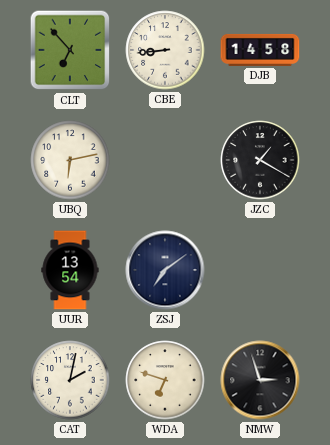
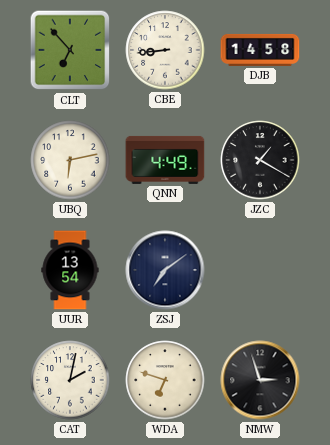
QNN: none -> 4:49 (165, 160)
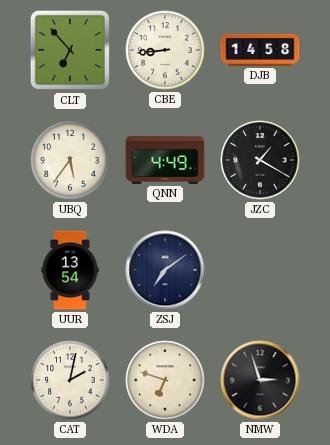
UBQ: 6:13 -> 5:36 (70, 160)
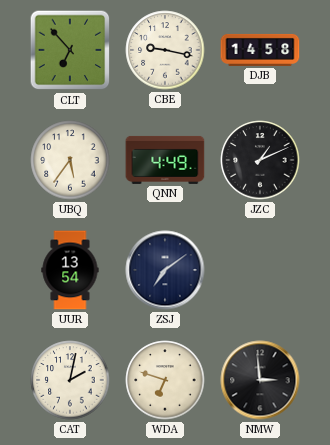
CBE: 8:44 -> 9:17 (165, 50)
JZC: 1:20 -> 1:11 (260, 160)
NMW: 2:57 -> 2:59 (260, 380)
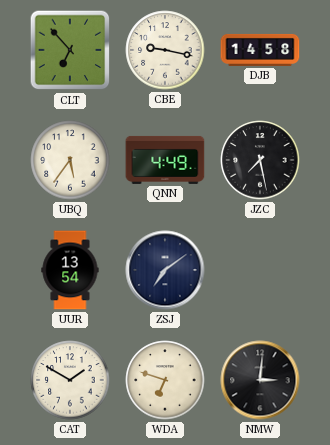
JZC: 1:11 -> 7:28 (260, 160)
CAT: 2:02 -> 1:50 (70, 380)
NMW: 2:59 -> 3:01 (260, 380)
